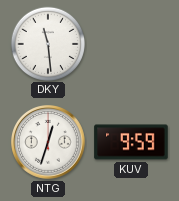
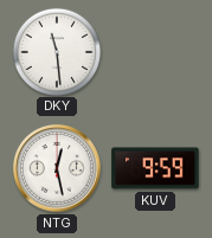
NTG: 12:33 -> 12:28 (58, 169)
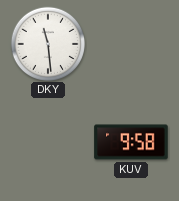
NTG: 12:28 -> none (58, 169)
KUV: 9:59 -> 9:58 (131, 142)
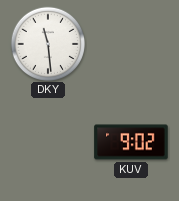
KUV: 9:58 -> 9:02 (131, 142)
